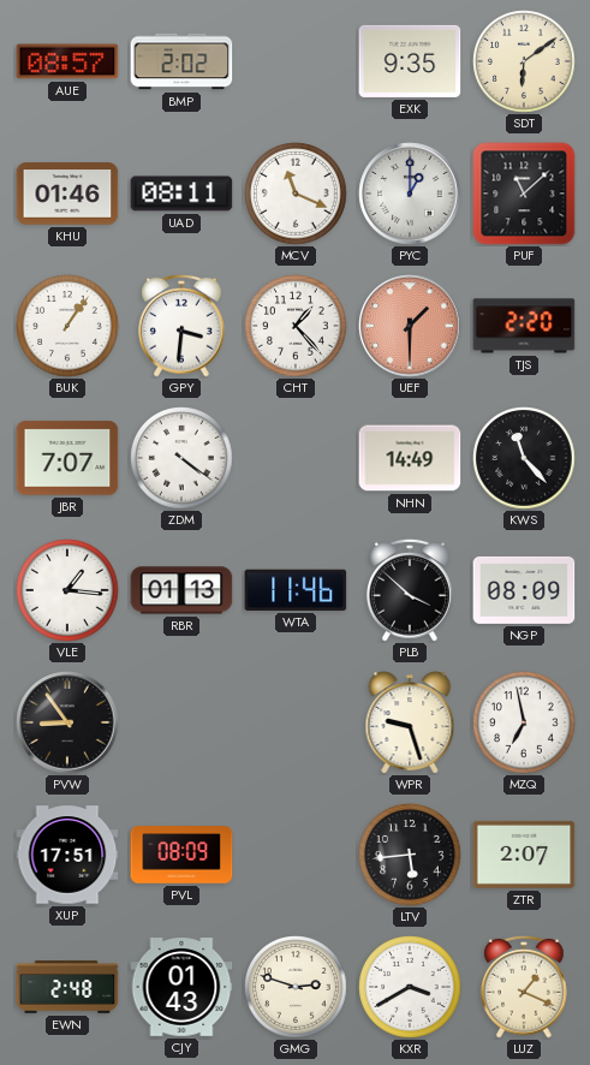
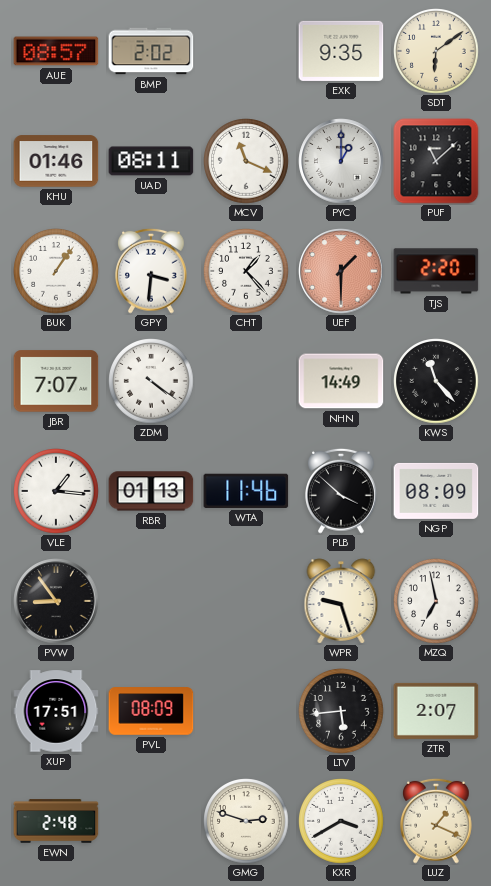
CJY: 01:43 -> none (181, 987)
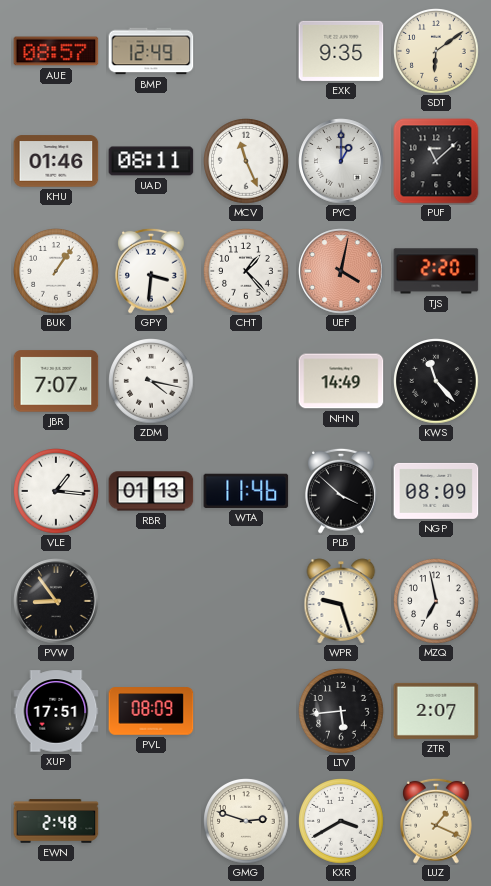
BMP: 2:02 -> 12:49 (151, 51)
MCV: 11:19 -> 11:26 (246, 161)
UEF: 1:30 -> 4:02 (341, 271)
ZDM: 4:21 -> 4:17 (151, 381)
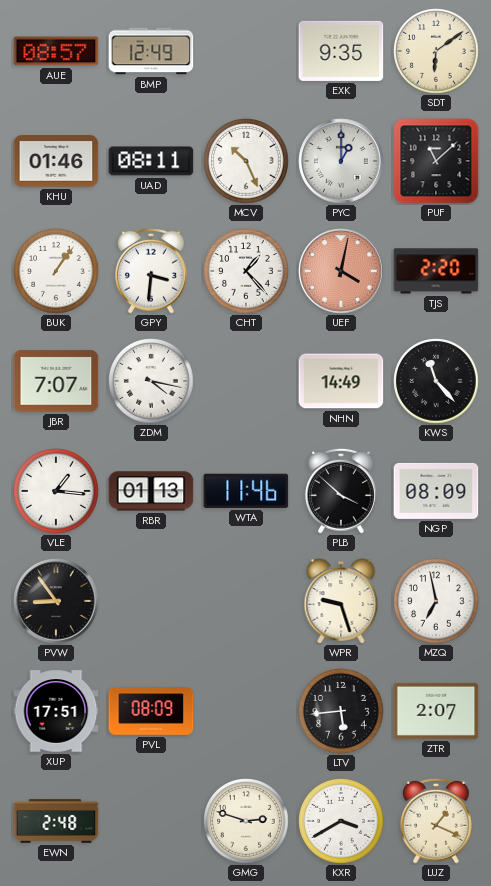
MCV: 11:26 -> 10:26 (246, 161)
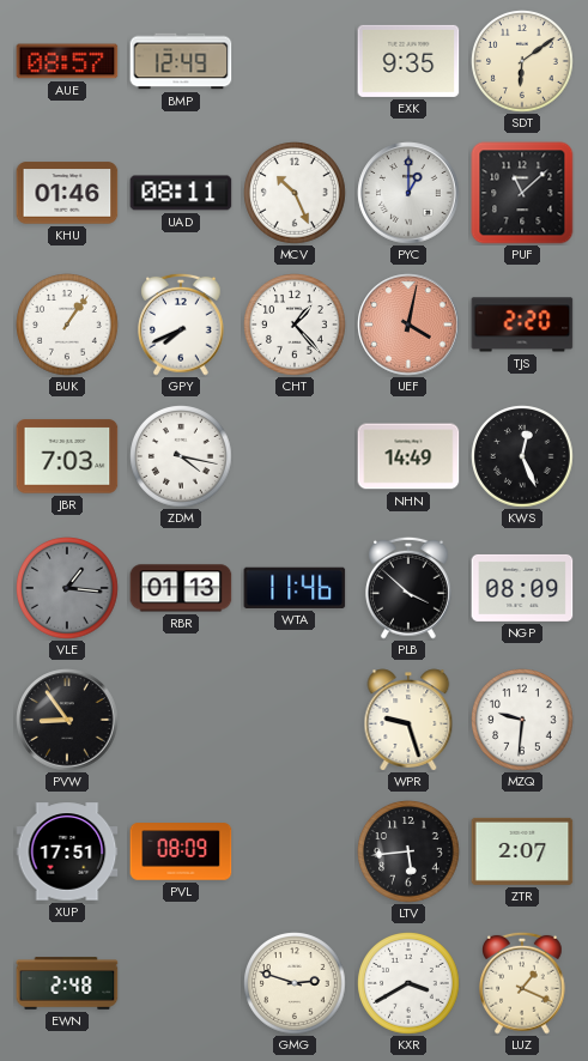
GPY: 3:31 -> 7:41 (181, 325)
JBR: 7:07 -> 7:03 (67, 456)
KWS: 11:23 -> 12:26 (522, 456)
VLE dial: white -> grey (67, 588)
MZQ: 6:58 -> 9:31 (522, 720)
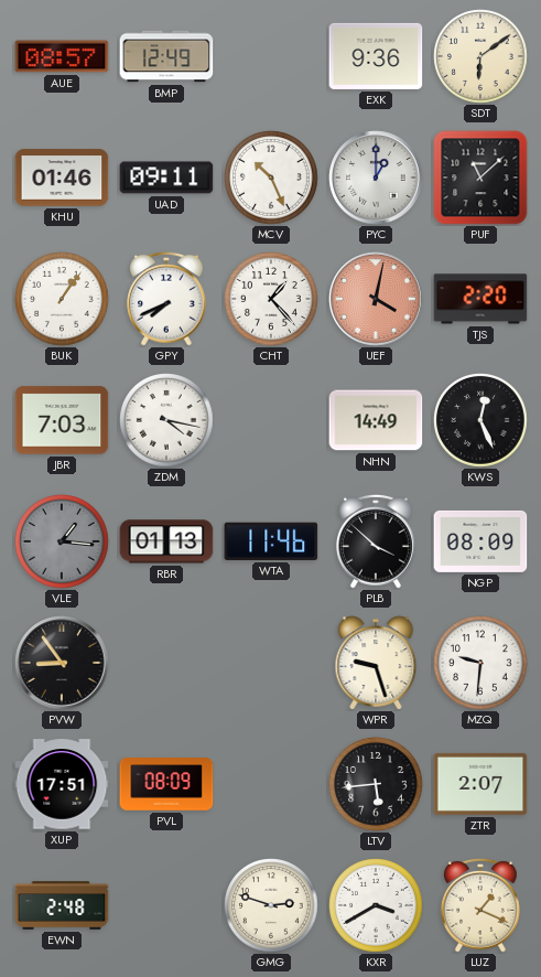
EXK: 9:35 -> 9:36 (376, 56)
UAD: 08:11 -> 09:11 (166, 178)
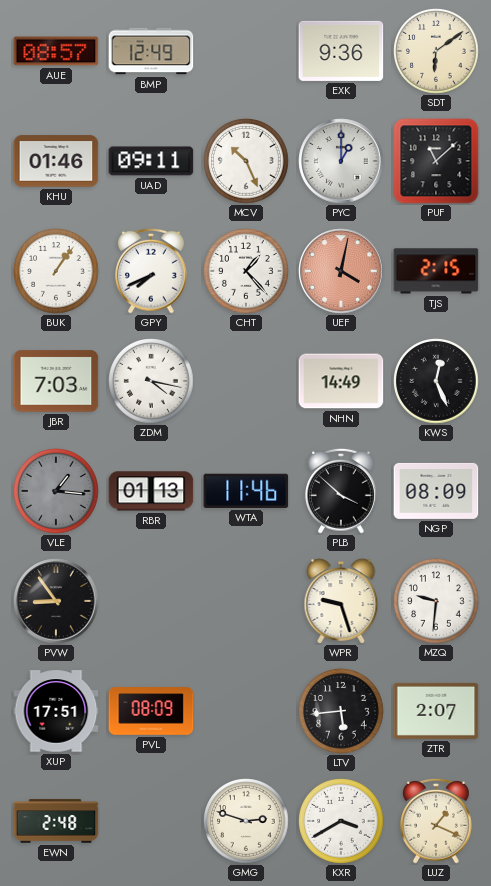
TJS: 2:20 -> 2:15 (436, 271)
